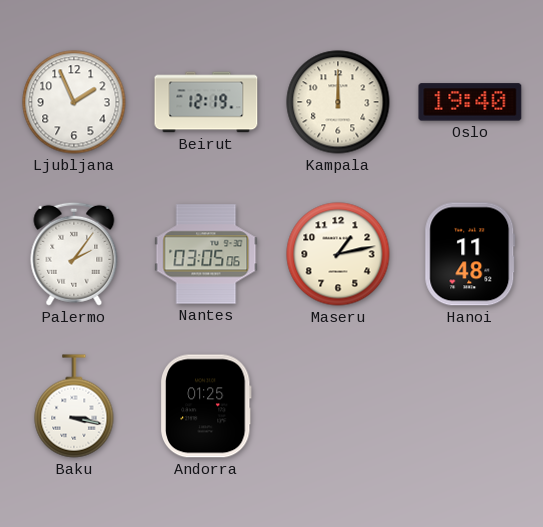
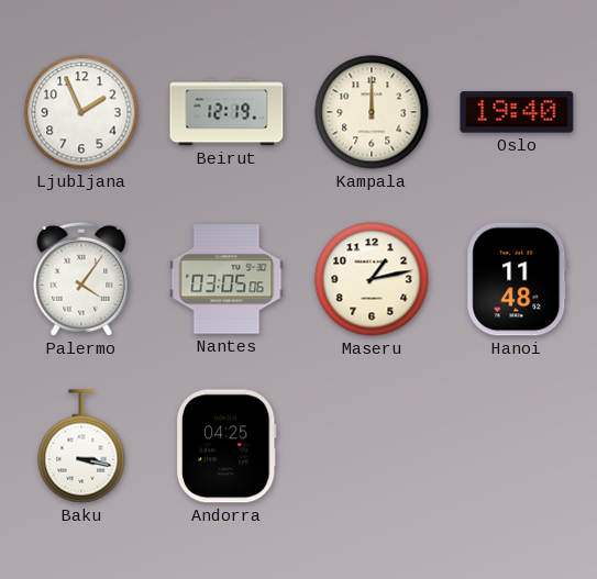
Palermo: 2:06 -> 4:06 (81, 279)
Andorra: 01:25 -> 04:25 (226, 446)
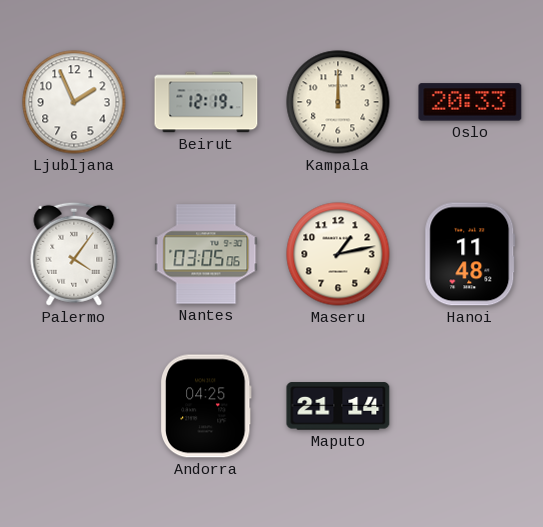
Oslo: 19:40 -> 20:33 (470, 102)
Baku: 3:17 -> none (81, 446)
Maputo: none -> 21:14 (338, 406)
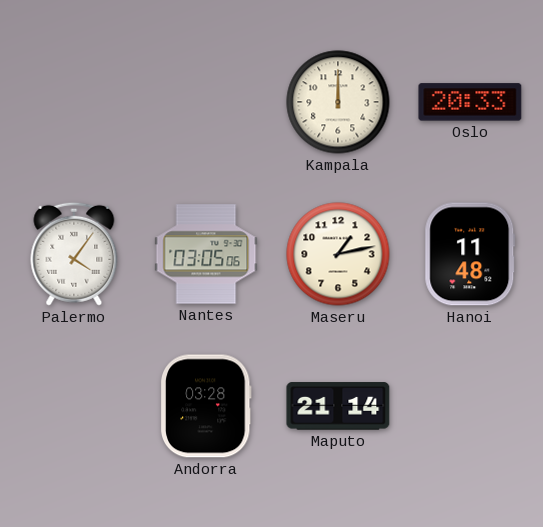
Ljubljana: 1:56 -> none (74, 102)
Beirut: 12:19 -> none (206, 102)
Andorra: 04:25 -> 03:28 (206, 406)
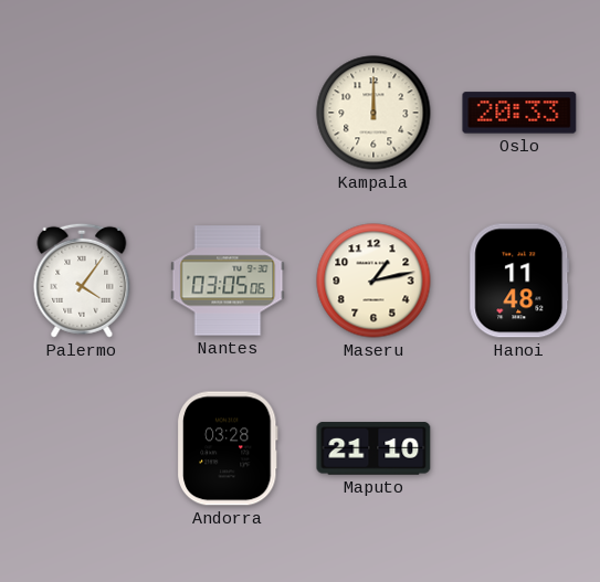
Maputo: 21:14 -> 21:10 (373, 448)
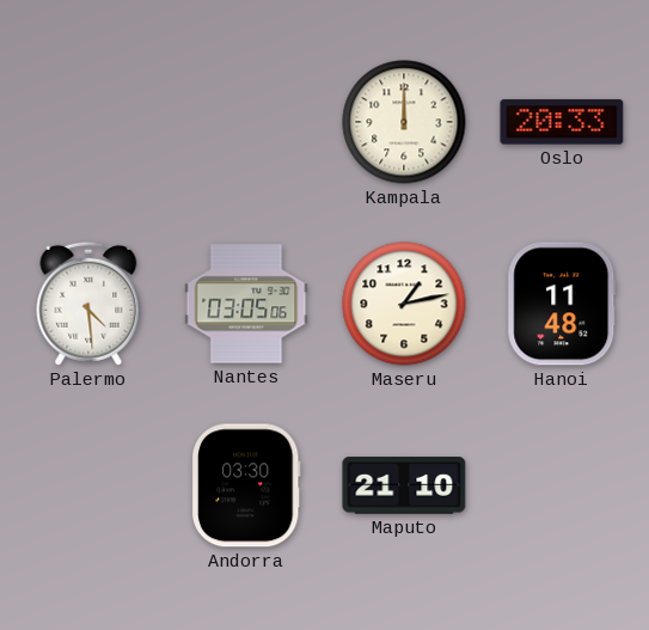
Palermo: 4:06 -> 4:29 (88, 304)
Andorra: 03:28 -> 03:30 (246, 485)
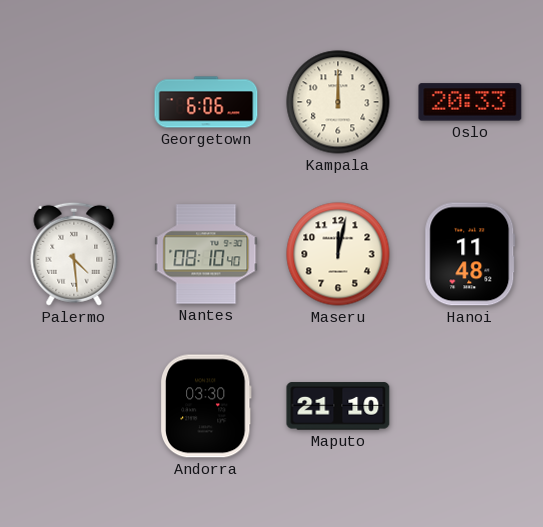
Georgetown: none -> 6:06 (206, 102)
Nantes: 03:05 -> 08:10 (206, 254)
Maseru: 1:13 -> 12:02 (338, 254)
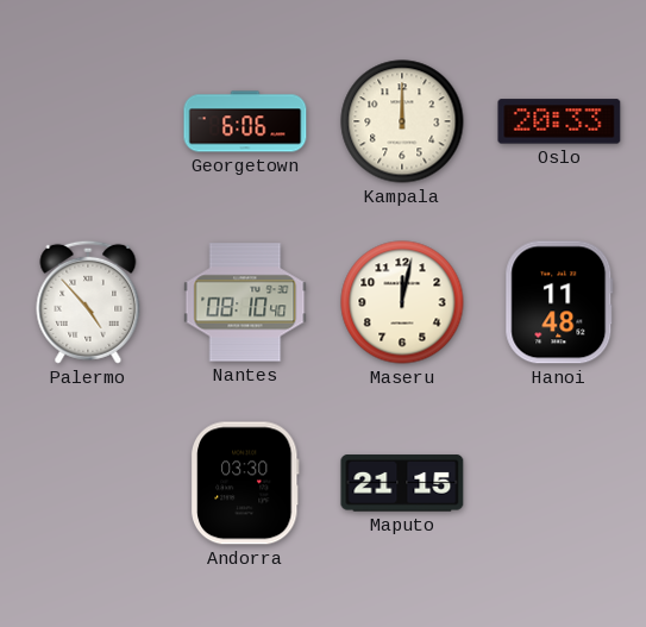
Palermo: 4:29 -> 4:53 (88, 302)
Maputo: 21:10 -> 21:15 (402, 483)
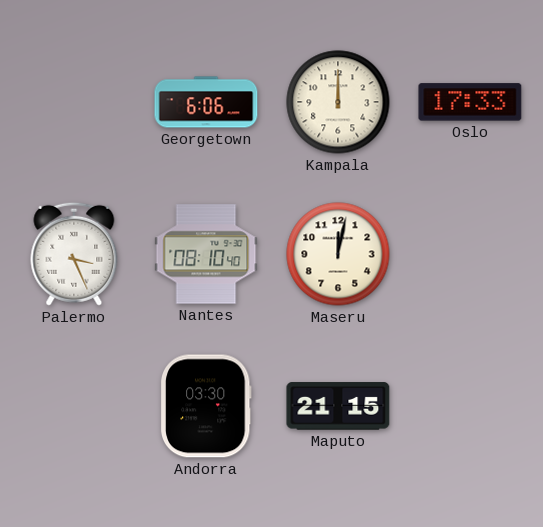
Oslo: 20:33 -> 17:33 (470, 102)
Palermo: 4:53 -> 3:26 (74, 254)
Hanoi: 11:48 -> none (559, 302)
